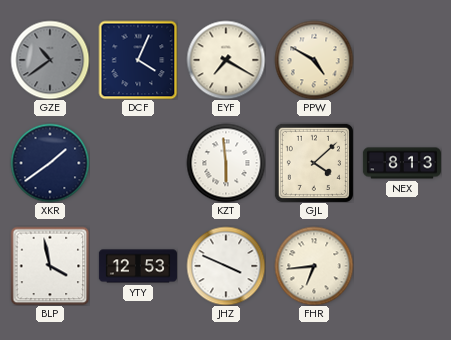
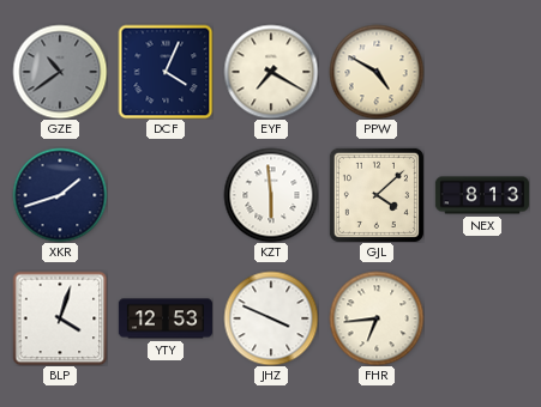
XKR: 1:39 -> 1:42 (60, 195)
BLP: 3:58 -> 4:03 (60, 318)
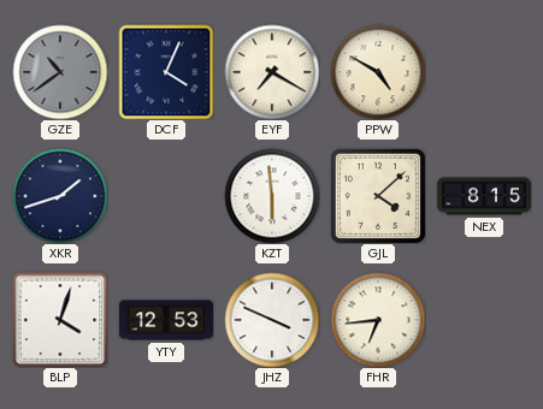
NEX: 8:13 -> 8:15 (484, 196)
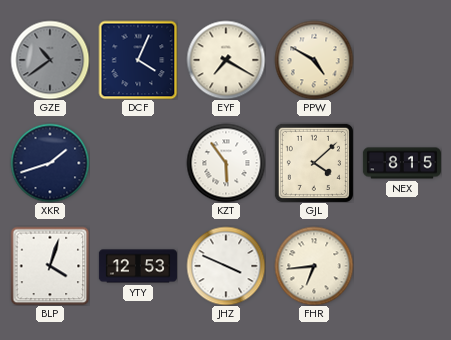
KZT: 5:59 -> 5:54 (226, 163)
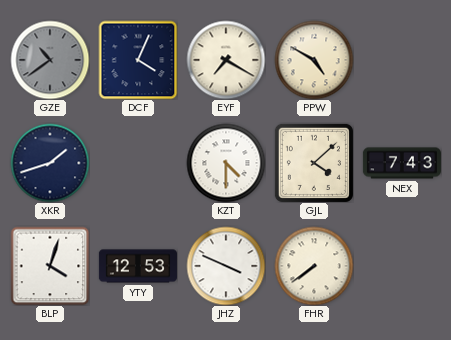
KZT: 5:54 -> 4:30 (226, 163)
NEX: 8:15 -> 7:43 (402, 163)
FHR: 6:44 -> 7:39 (314, 266)
